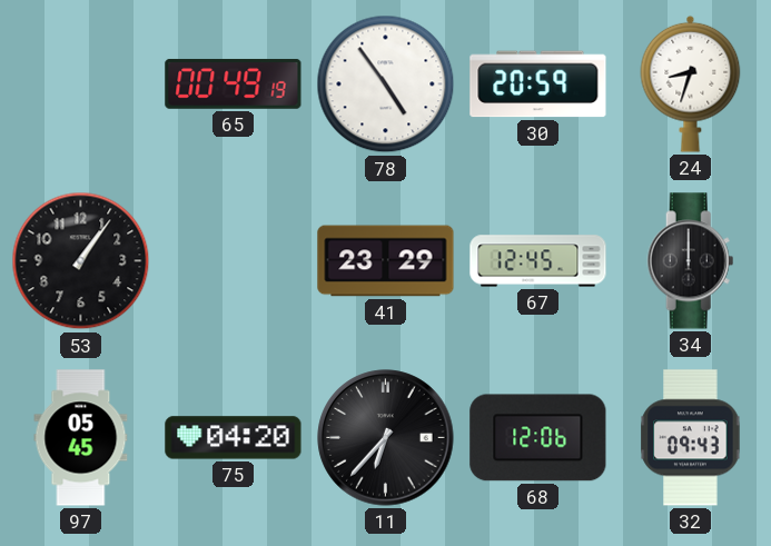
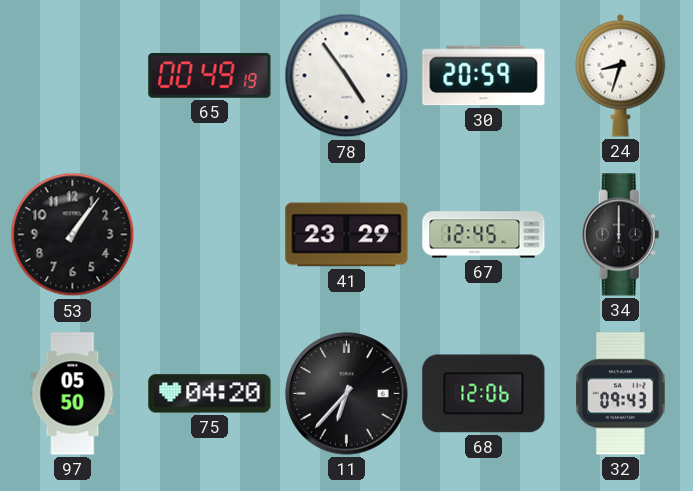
97: 05:45 -> 05:50 (73, 394)
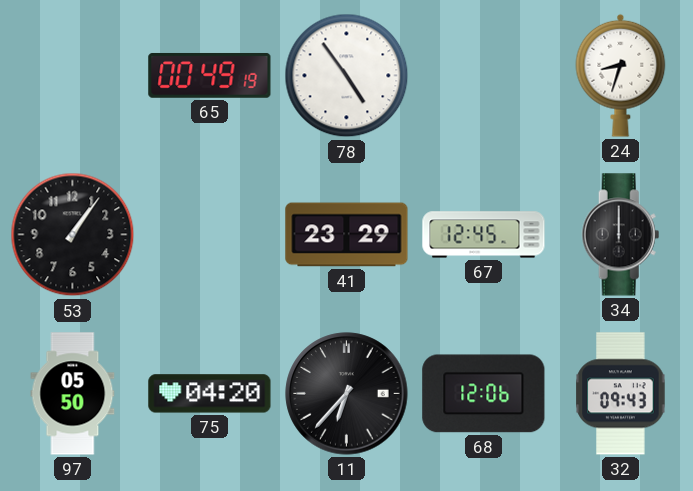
30: 20:59 -> none (484, 76)
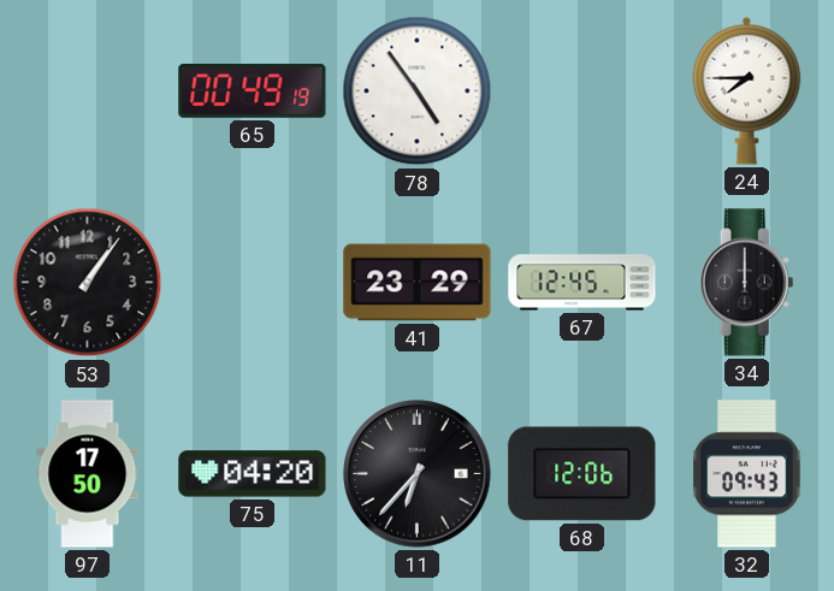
24: 8:33 -> 7:45 (747, 90)
97: 05:50 -> 17:50 (88, 474)
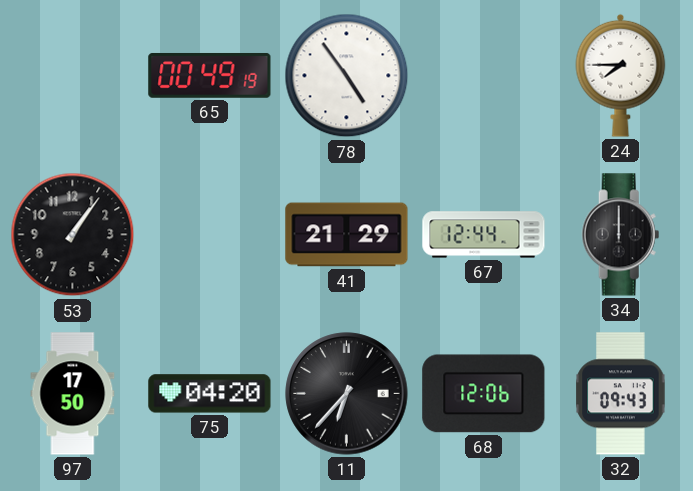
41: 23:29 -> 21:29 (347, 235)
67: 12:45 -> 12:44 (484, 235)
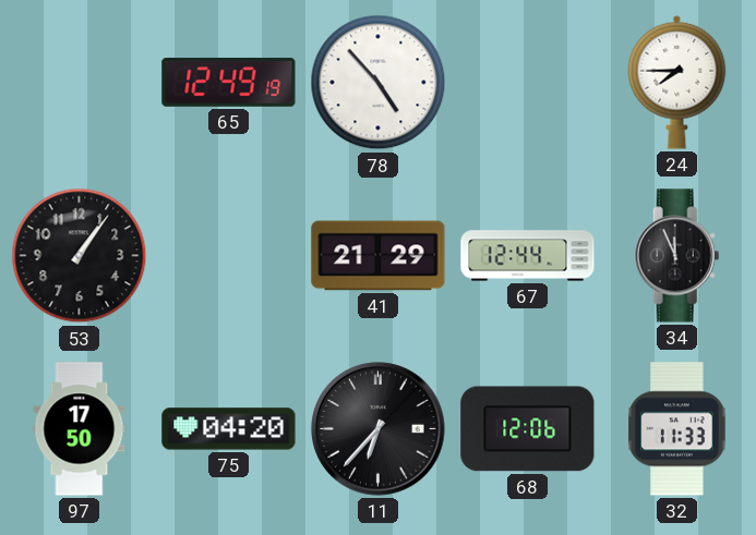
65: 00:49 -> 12:49 (229, 82)
78: 4:54 -> 4:53 (379, 83)
34: 12:00 -> 11:56 (677, 256)
32: 09:43 -> 11:33 (677, 429)
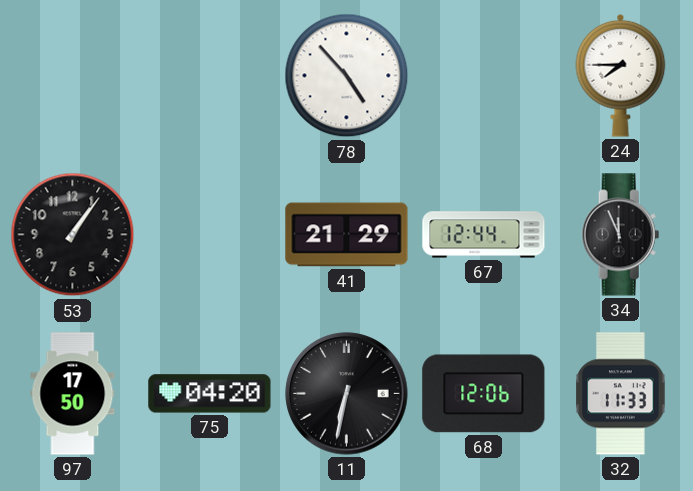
65: 12:49 -> none (229, 82)
11: 6:37 -> 6:32 (347, 394)
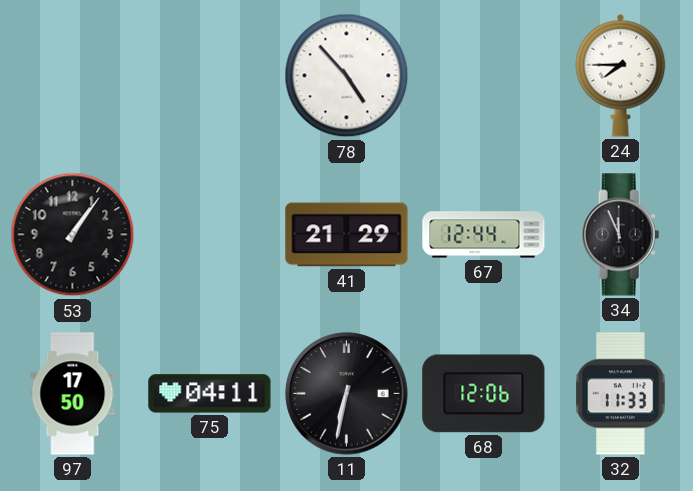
75: 04:20 -> 04:11 (210, 394)
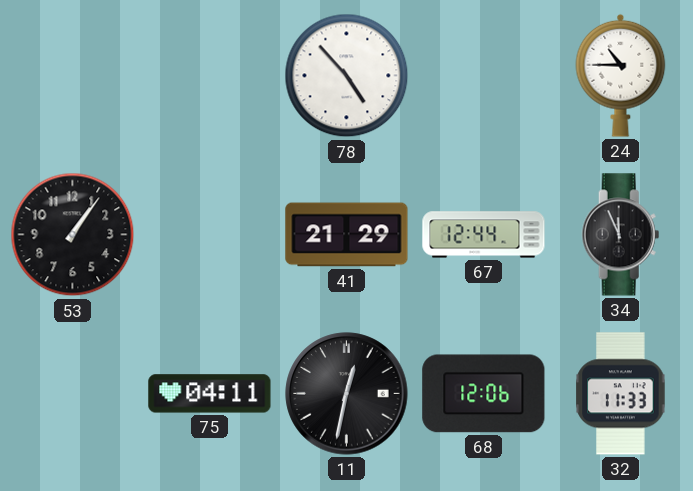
24: 7:45 -> 10:45 (621, 75)
97: 17:50 -> none (73, 394)
11: 6:32 -> 12:32 (347, 394)
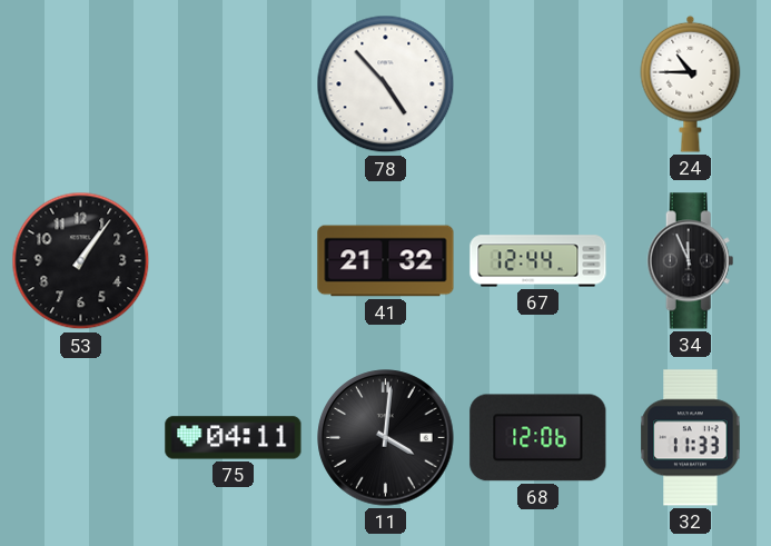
41: 21:29 -> 21:32 (386, 261)
11: 12:32 -> 4:01 (386, 438)
